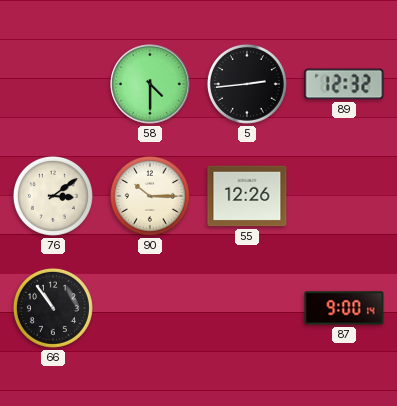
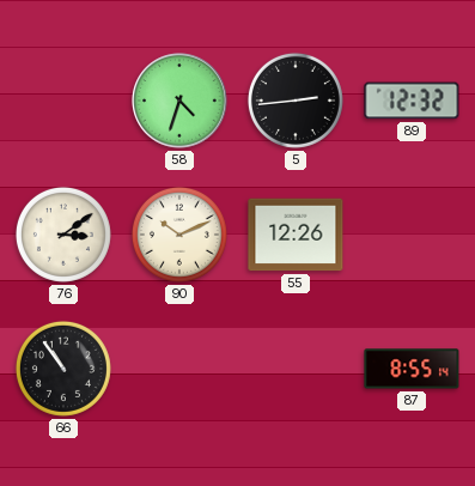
58: 4:30 -> 4:33 (179, 101)
90: 10:15 -> 10:11 (179, 235)
87: 9:00 -> 8:55 (412, 369)
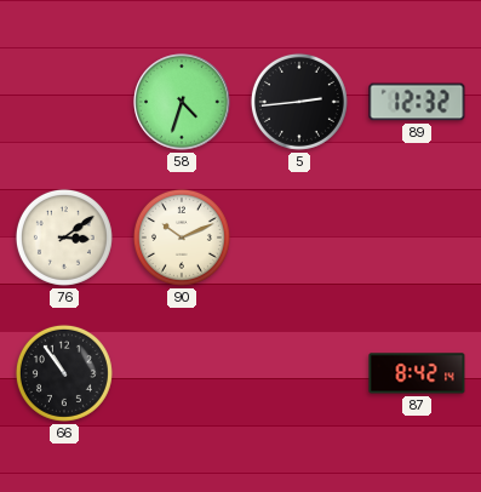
55: 12:26 -> none (296, 235)
87: 8:55 -> 8:42 (417, 373)
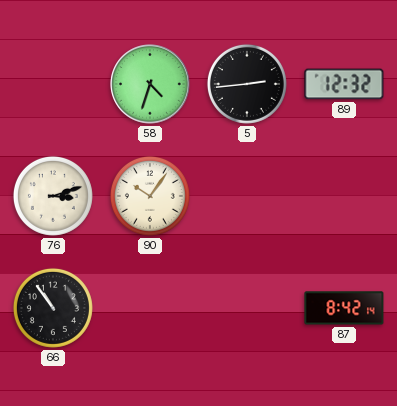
76: 3:09 -> 3:12 (53, 196)
90: 10:11 -> 10:06 (150, 196)
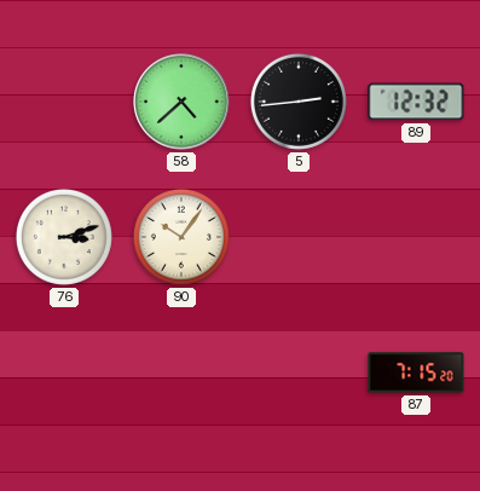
58: 4:33 -> 4:38 (181, 102)
66: 10:54 -> none (53, 308)
87: 8:42 -> 7:15 (416, 372)
